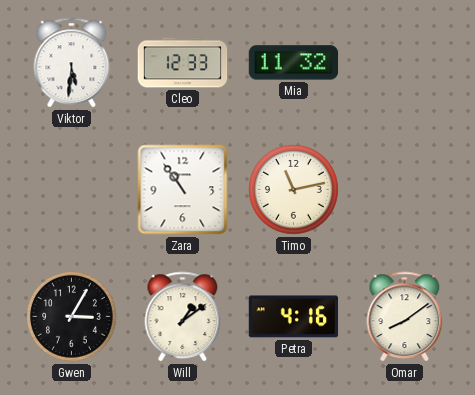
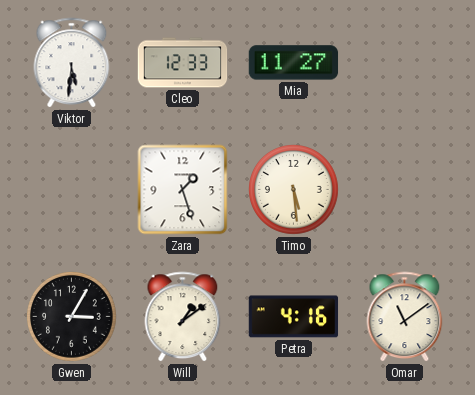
Mia: 11:32 -> 11:27 (294, 63)
Zara: 10:54 -> 1:27 (183, 190)
Timo: 11:13 -> 5:29 (294, 190)
Omar: 8:09 -> 11:09 (405, 317)
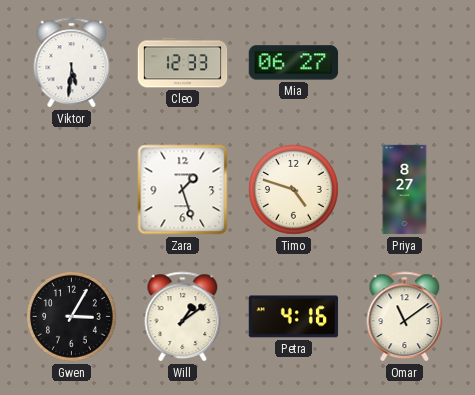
Mia: 11:27 -> 06:27 (294, 63)
Timo: 5:29 -> 4:48 (294, 190)
Priya: none -> 8:27 (405, 190)
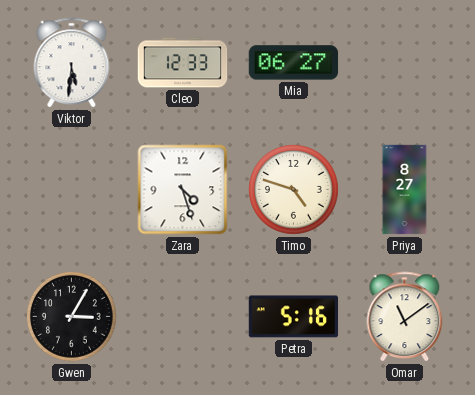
Zara: 1:27 -> 4:27 (183, 190)
Will: 1:09 -> none (183, 317)
Petra: 4:16 -> 5:16 (294, 317)
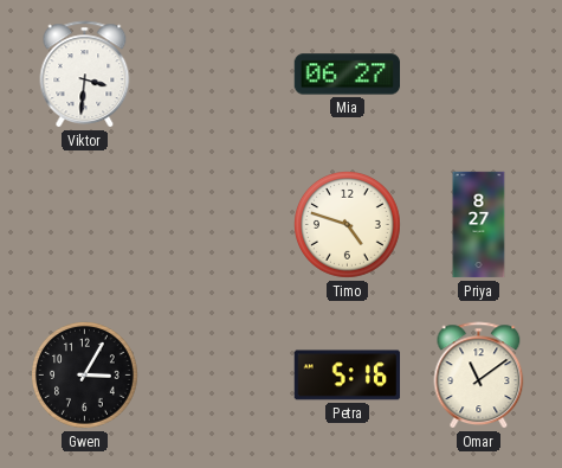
Viktor: 5:31 -> 3:31 (85, 75)
Cleo: 12:33 -> none (183, 63)
Zara: 4:27 -> none (183, 190)
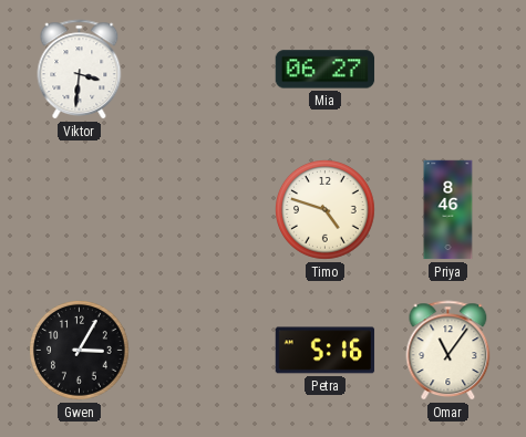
Priya: 8:27 -> 8:46 (448, 210)
Omar: 11:09 -> 11:06 (448, 351)
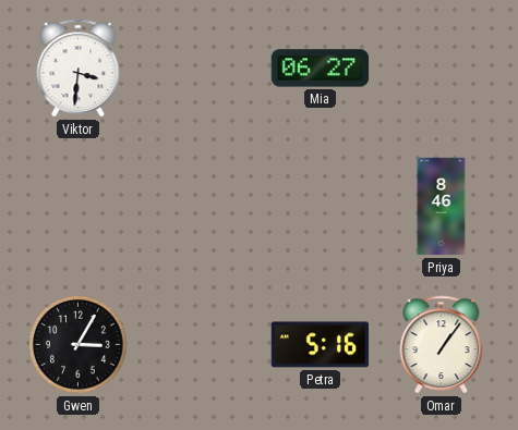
Timo: 4:48 -> none (326, 210)
Omar: 11:06 -> 1:06 (442, 345)
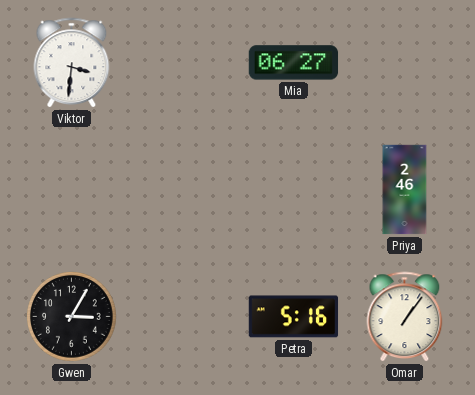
Priya: 8:46 -> 2:46 (405, 190)
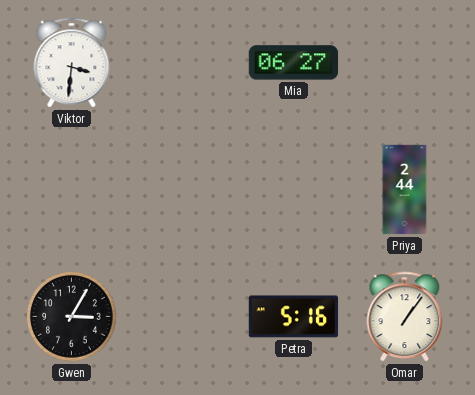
Priya: 2:46 -> 2:44 (405, 190)
